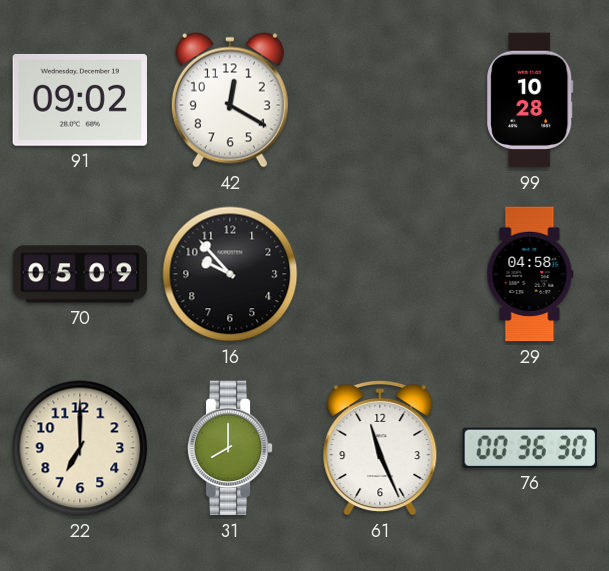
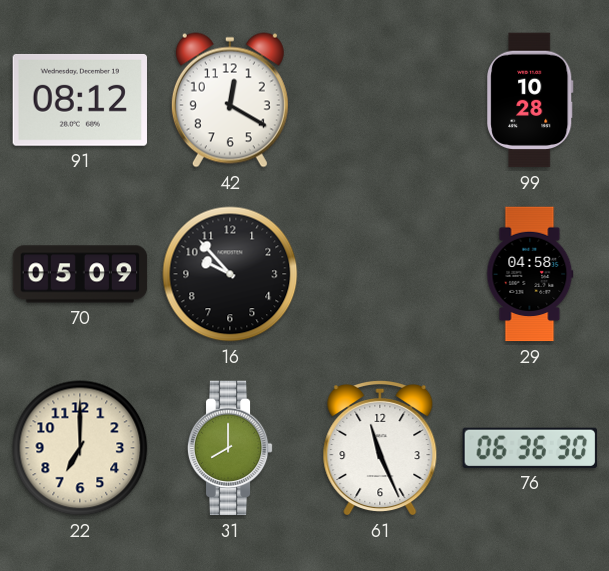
91: 09:02 -> 08:12 (79, 100)
76: 00:36 -> 06:36 (530, 448)
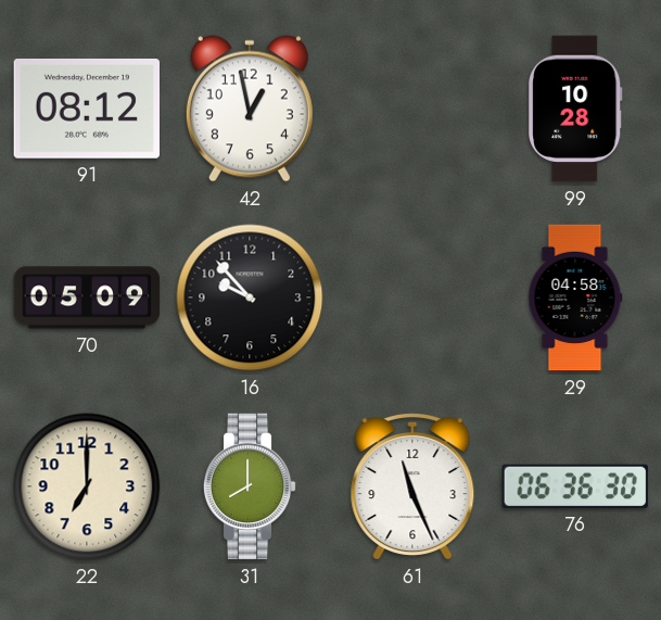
42: 12:20 -> 12:58 (250, 109)
